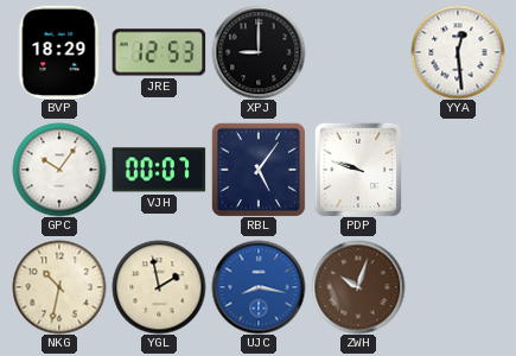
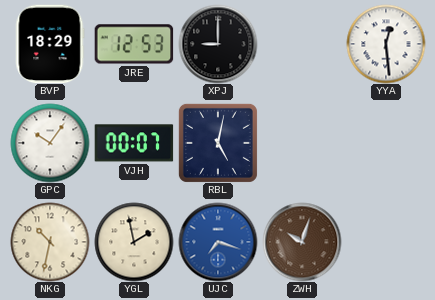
RBL: 5:06 -> 5:02 (218, 143)
PDP: 9:48 -> none (358, 170)
UJC: 8:17 -> 7:18 (218, 242)
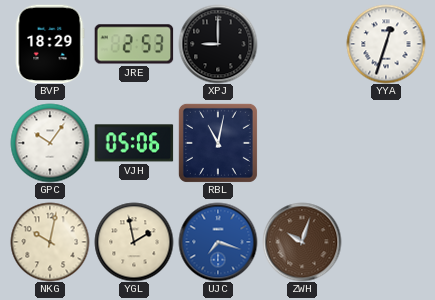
JRE: 12:53 -> 2:53 (134, 44)
YYA: 12:29 -> 12:33 (386, 44)
VJH: 00:07 -> 05:06 (134, 143)
RBL: 5:02 -> 11:02 (218, 143)
NKG: 10:32 -> 10:02 (50, 242)
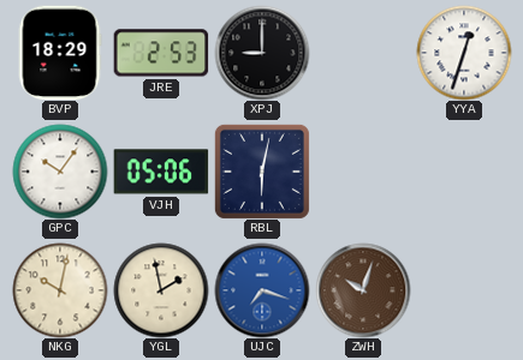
RBL: 11:02 -> 6:02 (262, 172)
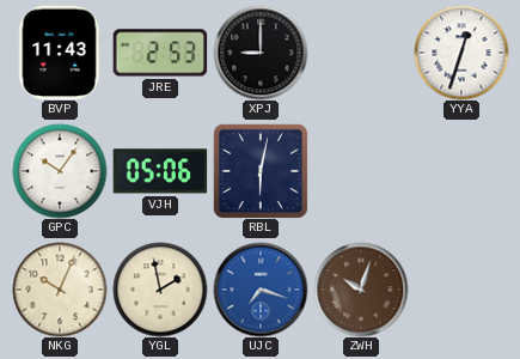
BVP: 18:29 -> 11:43 (60, 53)
NKG: 10:02 -> 10:04 (60, 290)
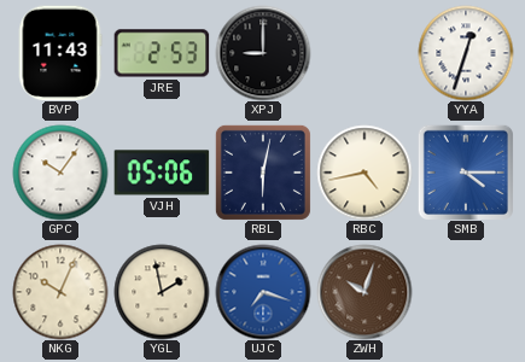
RBC: none -> 4:43 (364, 173)
SMB: none -> 4:15 (466, 173)
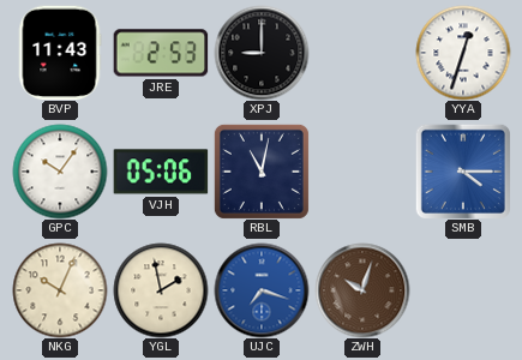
RBL: 6:02 -> 11:02 (262, 172)
RBC: 4:43 -> none (364, 173)
